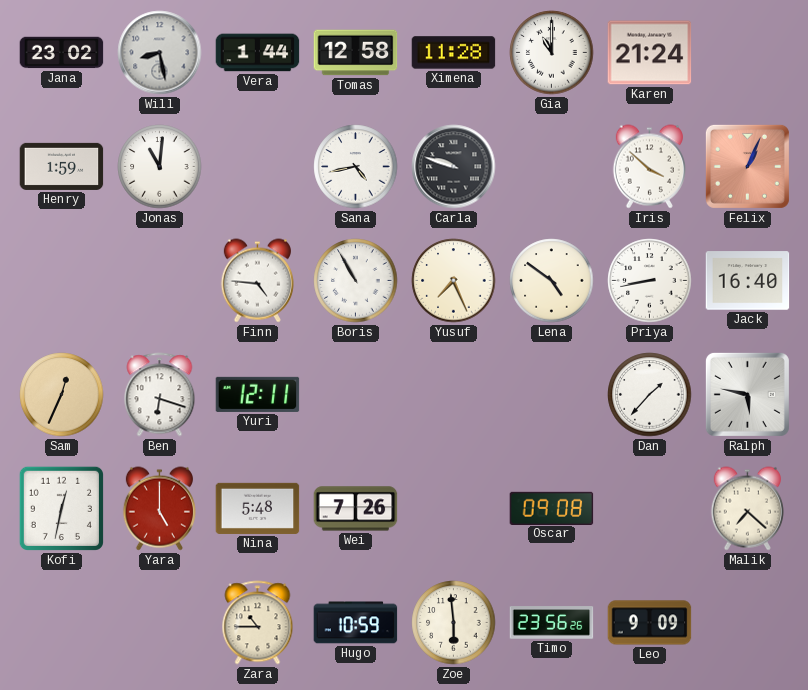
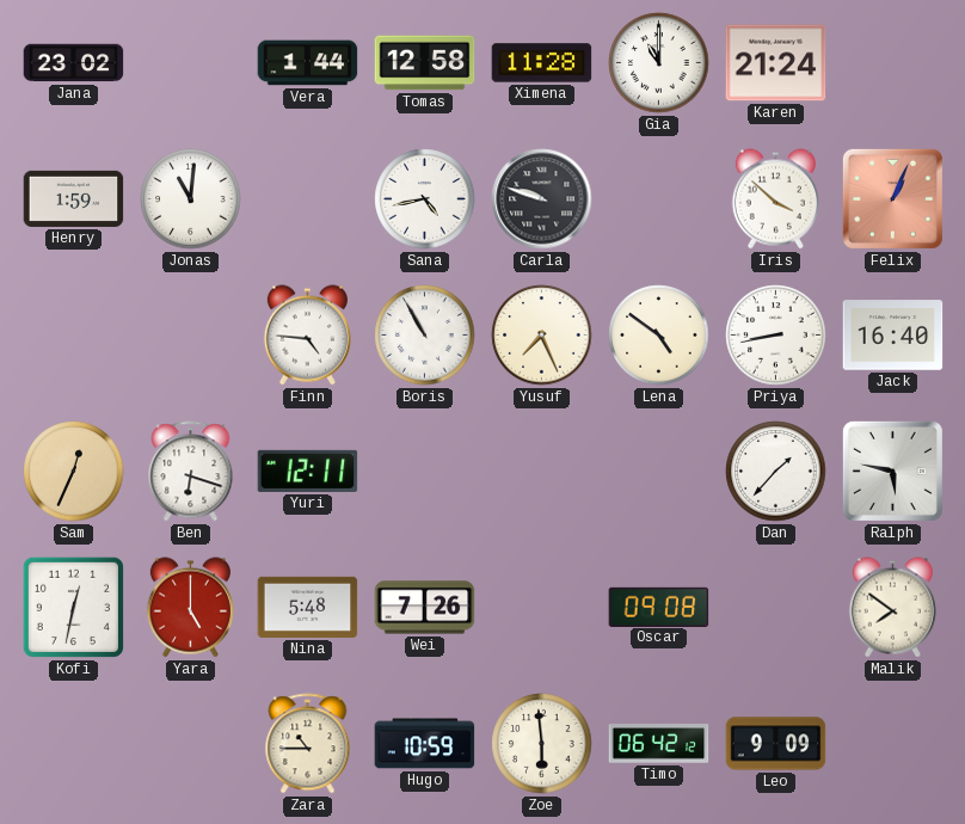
Will: 8:28 -> none (160, 53)
Malik: 7:22 -> 7:51 (892, 608)
Timo: 23:56 -> 06:42 (659, 744)
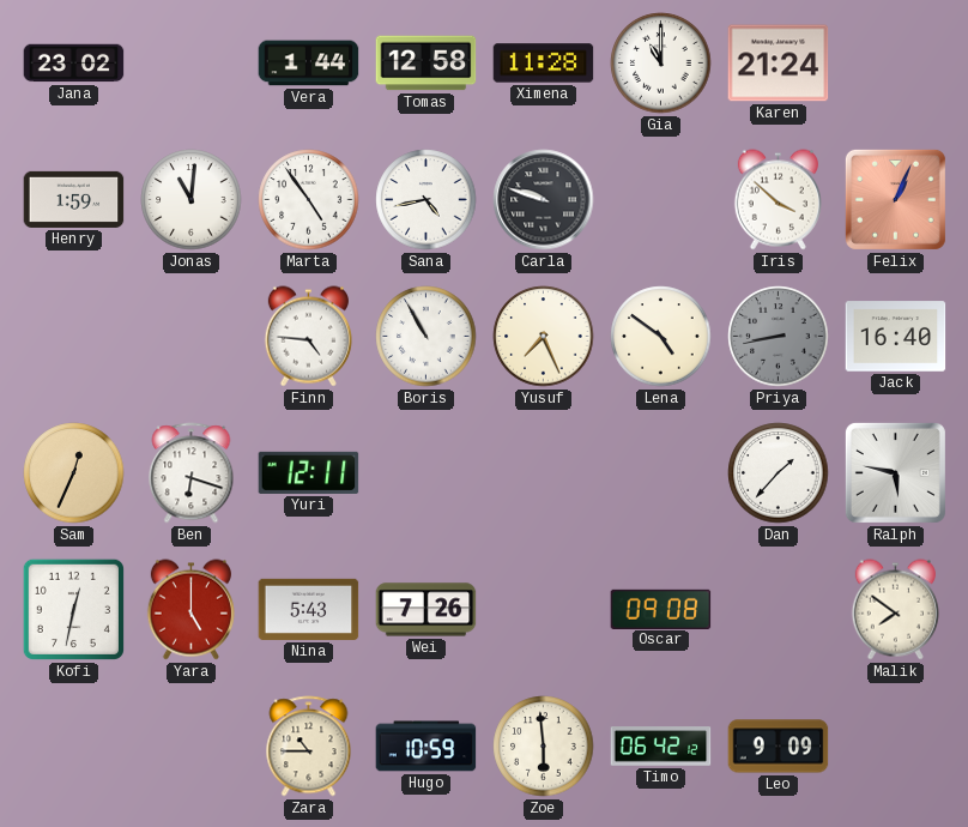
Marta: none -> 4:54 (309, 200)
Priya dial: white -> grey (779, 337)
Nina: 5:48 -> 5:43 (309, 609)
